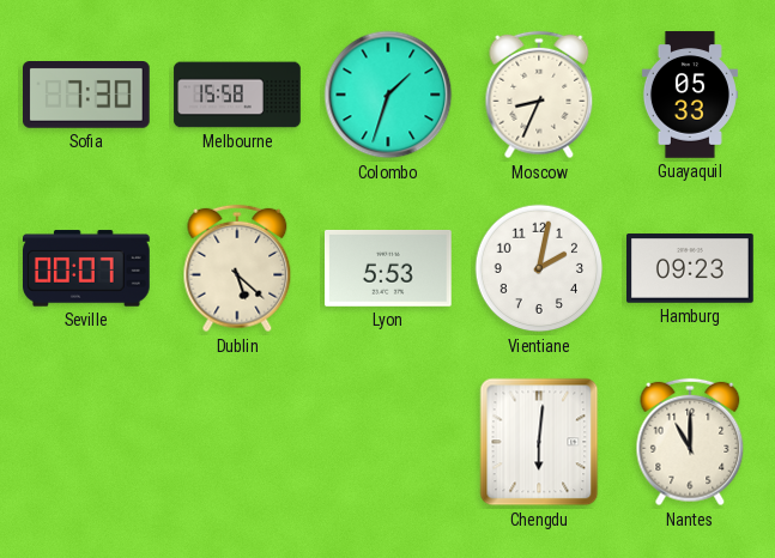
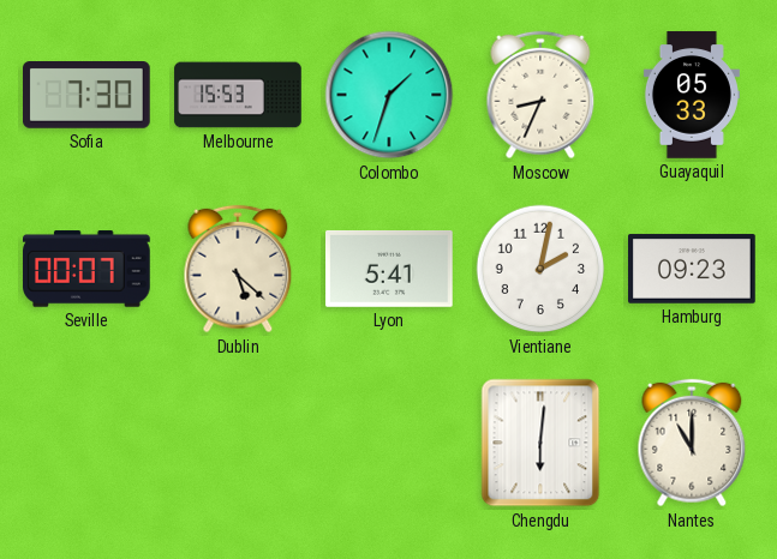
Melbourne: 15:58 -> 15:53 (238, 95)
Lyon: 5:53 -> 5:41 (390, 269)
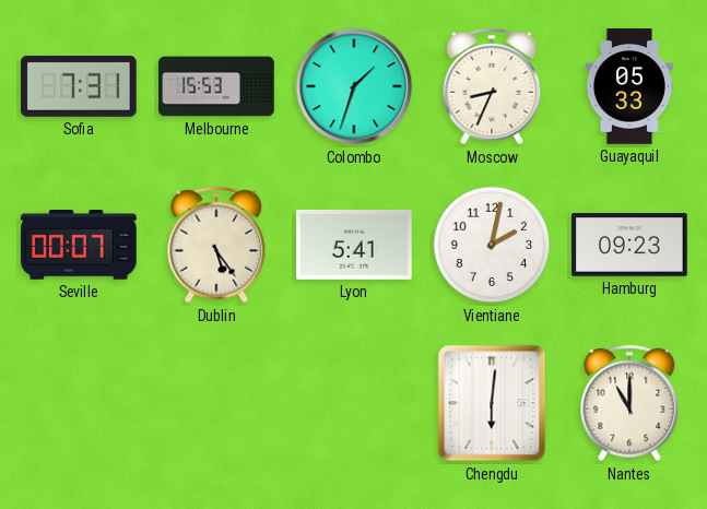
Sofia: 7:30 -> 7:31 (80, 87)
Dublin: 5:22 -> 5:24 (216, 245)
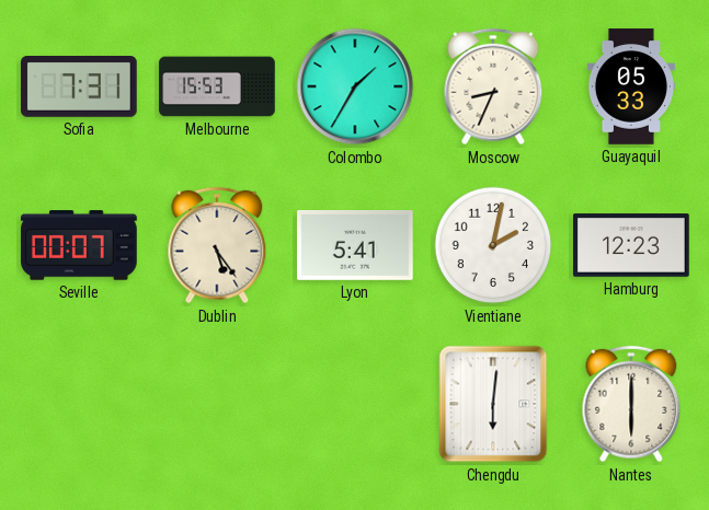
Colombo: 1:33 -> 1:35 (355, 86)
Hamburg: 09:23 -> 12:23 (632, 245)
Nantes: 11:00 -> 6:00 (631, 404)
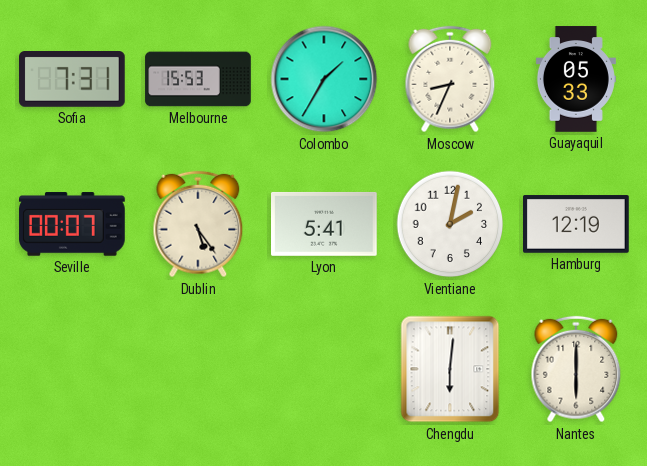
Hamburg: 12:23 -> 12:19 (577, 224)
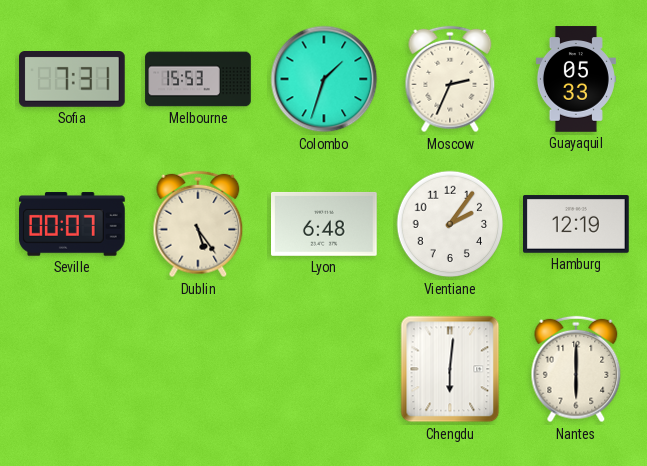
Colombo: 1:35 -> 1:33 (324, 79)
Moscow: 8:34 -> 2:34 (450, 79)
Lyon: 5:41 -> 6:48 (325, 224)
Vientiane: 2:02 -> 2:06 (450, 224)
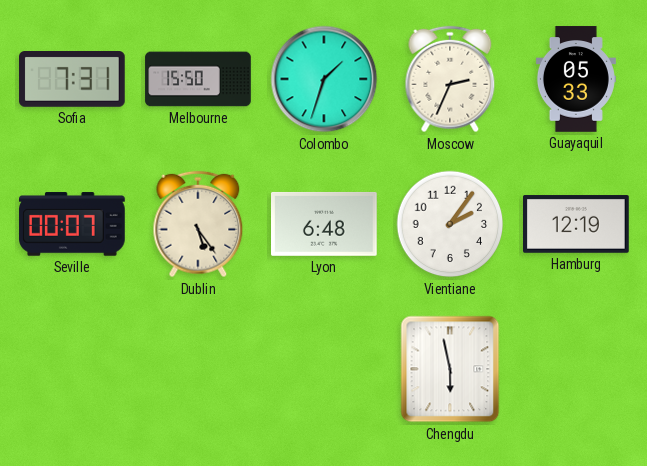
Melbourne: 15:53 -> 15:50 (198, 79)
Chengdu: 6:01 -> 5:58 (450, 369)
Nantes: 6:00 -> none (576, 369)
